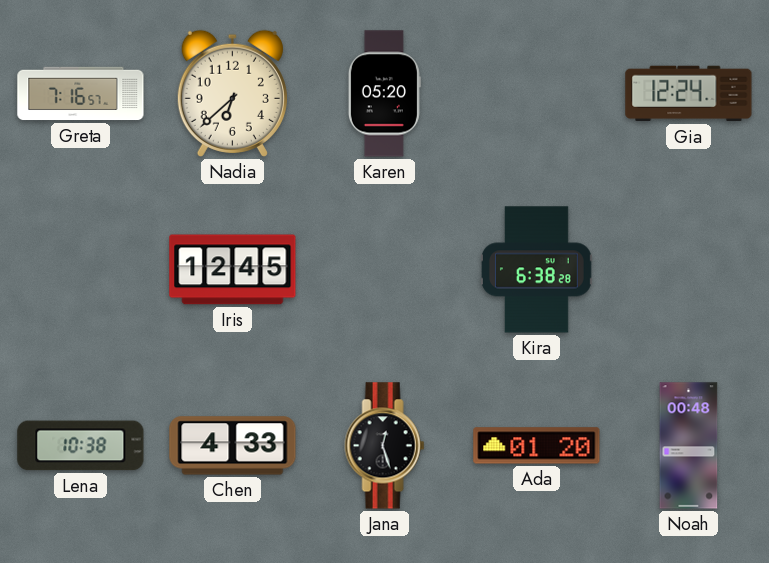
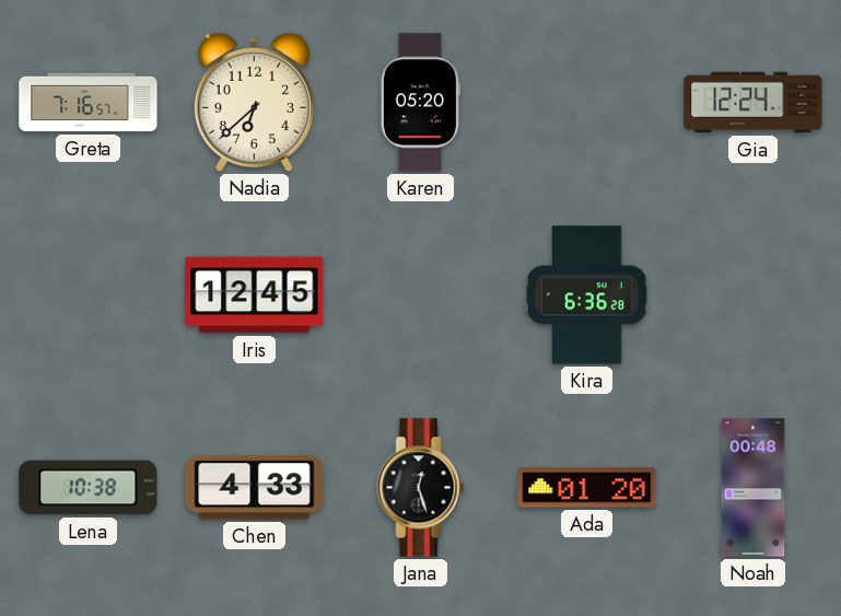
Kira: 6:38 -> 6:36 (587, 295)
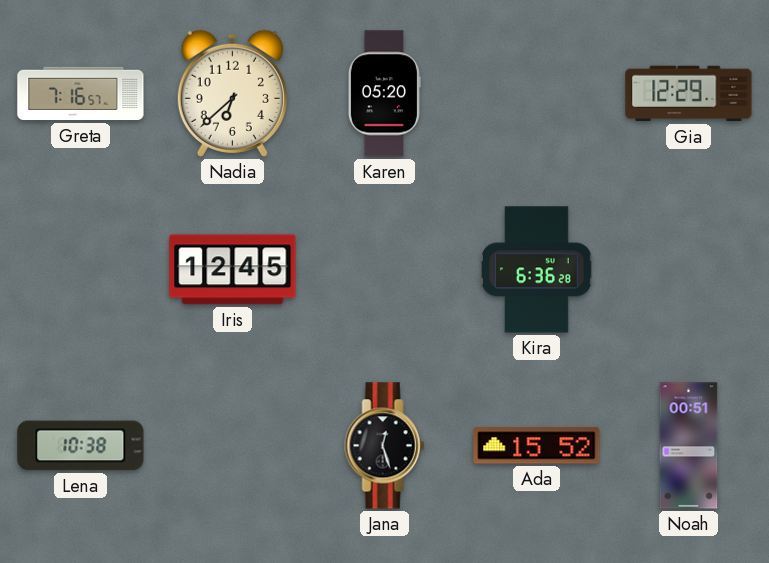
Gia: 12:24 -> 12:29 (689, 94)
Chen: 4:33 -> none (255, 488)
Ada: 01:20 -> 15:52 (537, 446)
Noah: 00:48 -> 00:51 (689, 446)
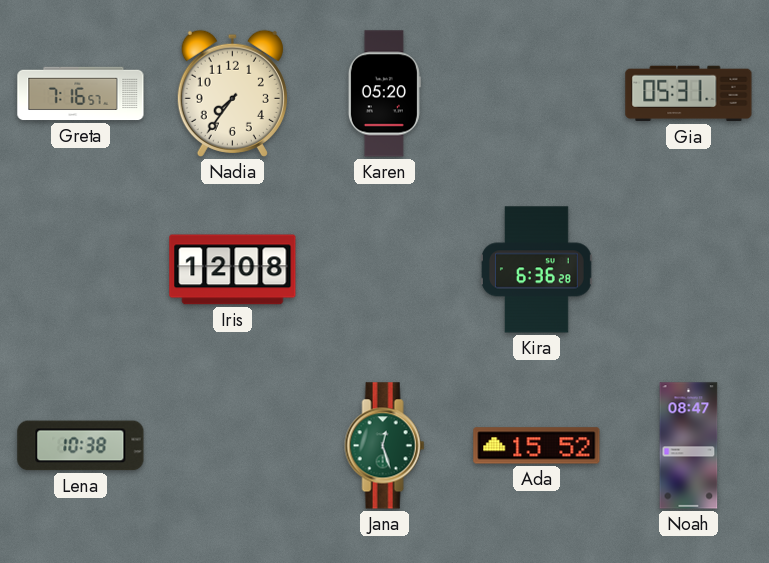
Nadia: 6:38 -> 7:36 (232, 93)
Gia: 12:29 -> 05:31 (689, 94)
Iris: 12:45 -> 12:08 (233, 270)
Jana dial: black -> green (385, 446)
Noah: 00:51 -> 08:47 (689, 446)
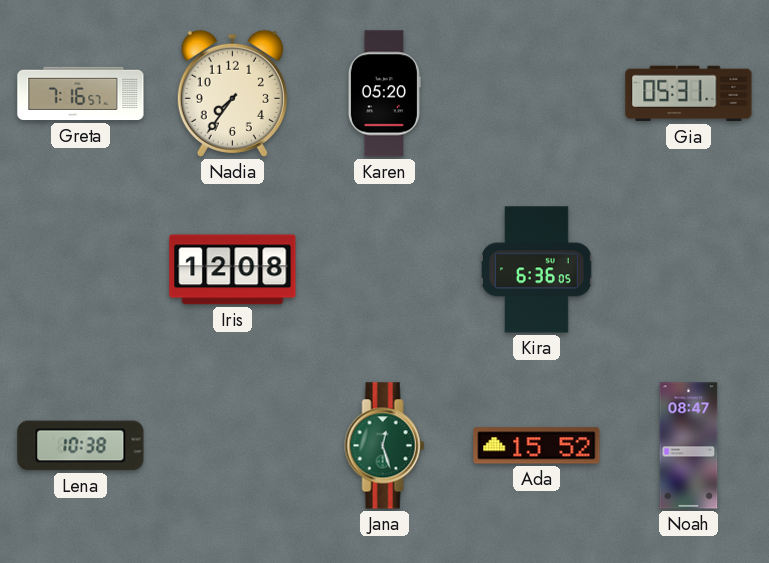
Kira: 6:36:28 -> 6:36:05 (537, 270)
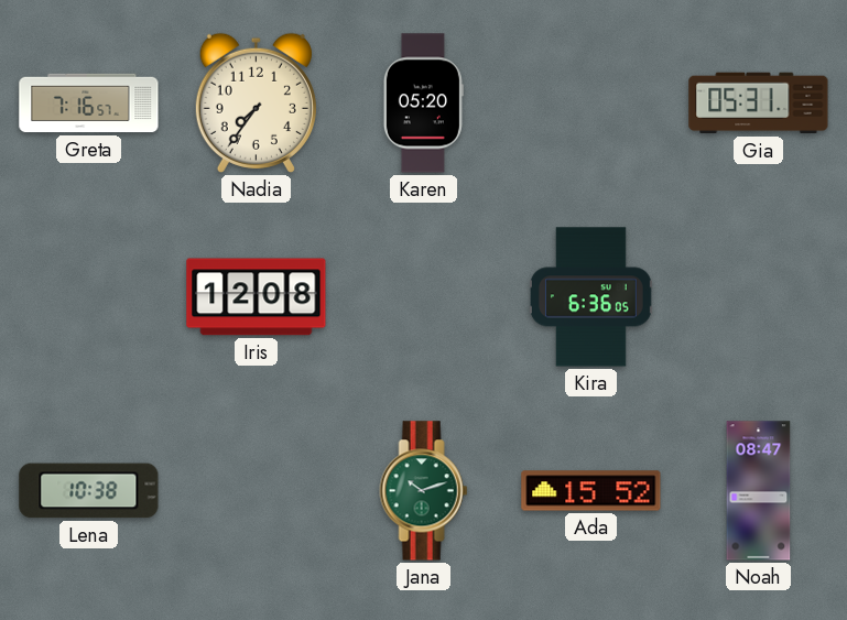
Jana: 12:27 -> 10:12 (424, 491)
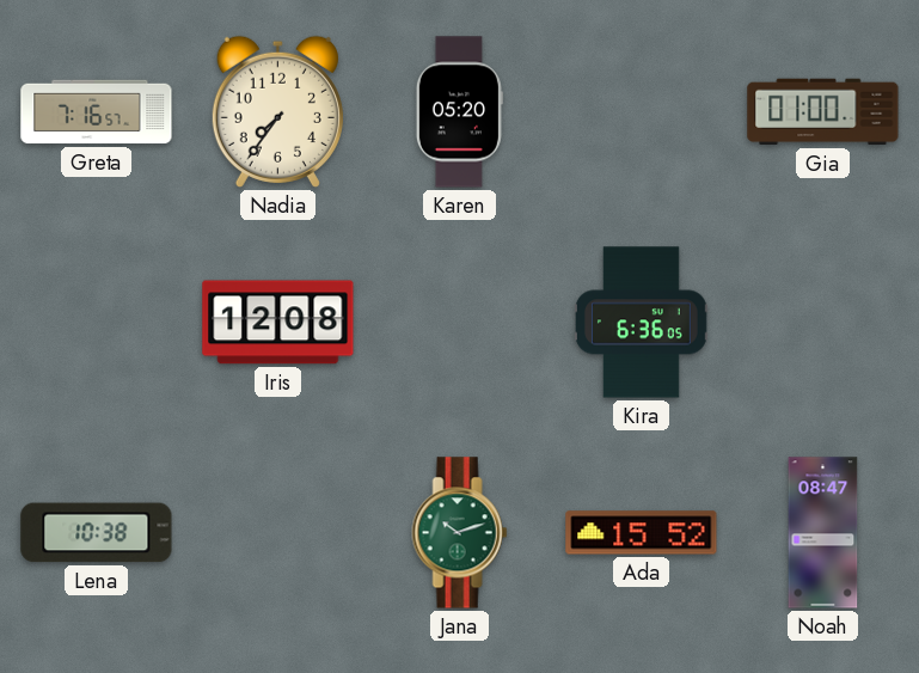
Gia: 05:31 -> 01:00 (823, 112)
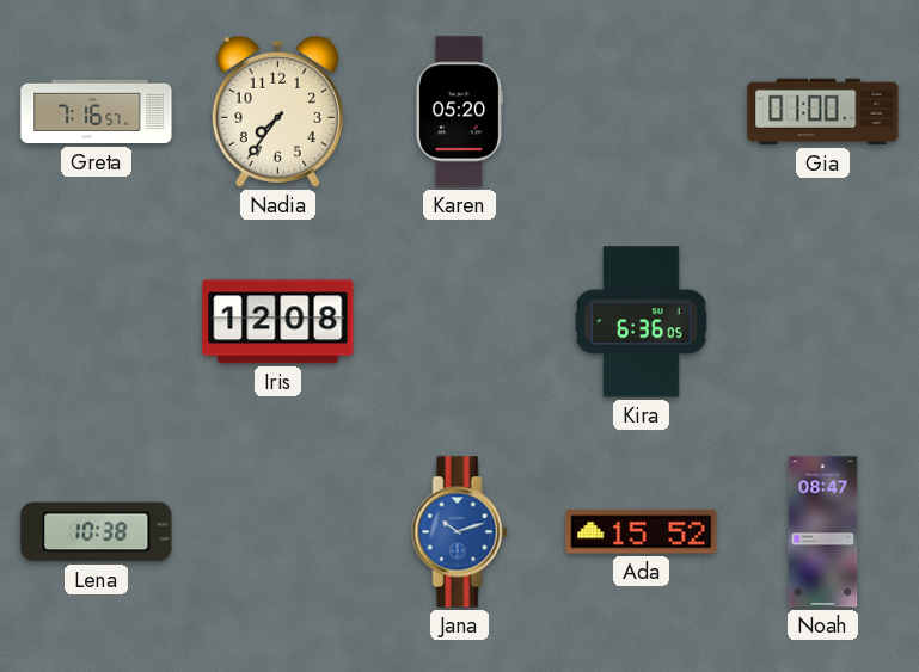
Jana dial: green -> blue (460, 532)
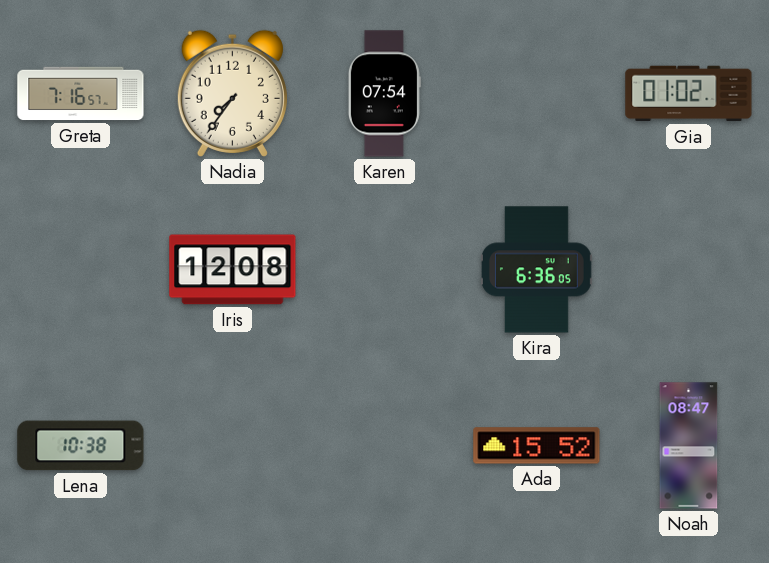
Karen: 05:20 -> 07:54 (384, 94)
Gia: 01:00 -> 01:02 (689, 94)
Jana: 10:12 -> none (460, 532)
